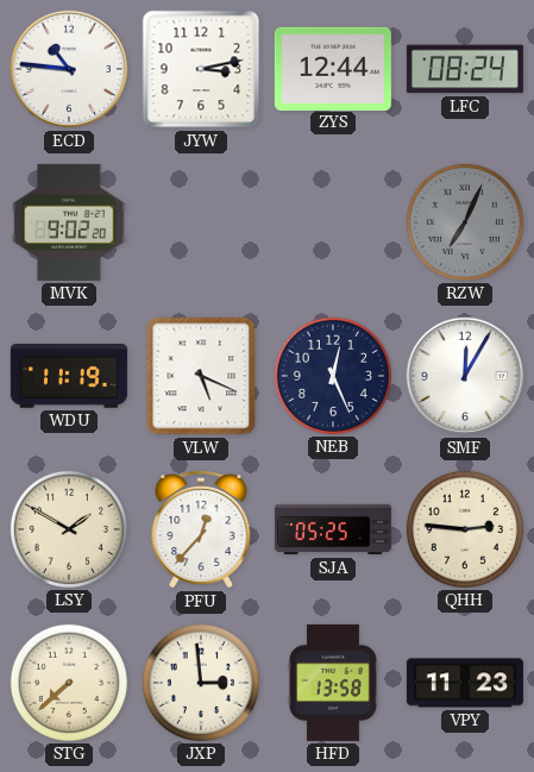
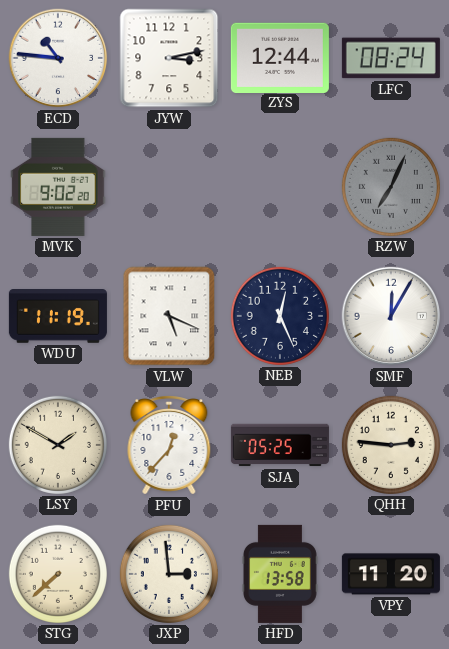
VPY: 11:23 -> 11:20 (391, 574)
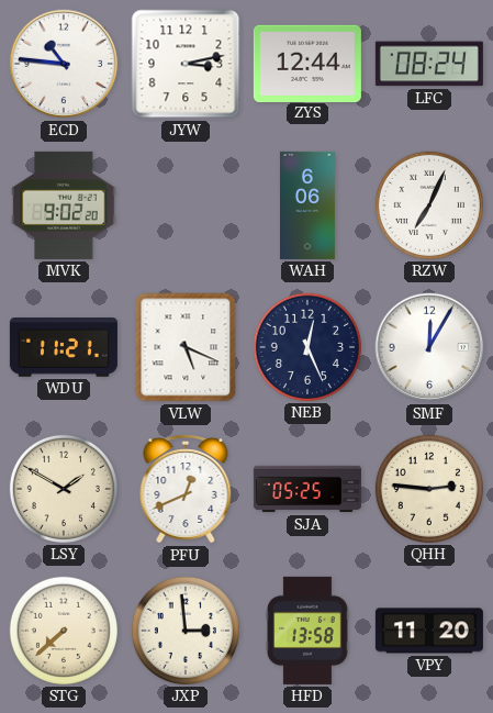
WAH: none -> 6:06 (309, 205)
RZW dial: grey -> white (429, 205)
WDU: 11:19 -> 11:21 (64, 348)
PFU: 12:37 -> 12:41 (186, 490)
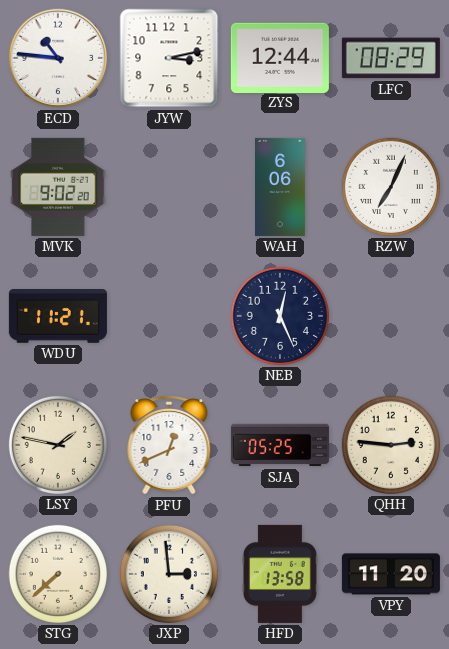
LFC: 08:24 -> 08:29 (391, 58)
VLW: 5:19 -> none (186, 347)
SMF: 12:05 -> none (429, 347)
LSY: 1:50 -> 1:47 (58, 445)
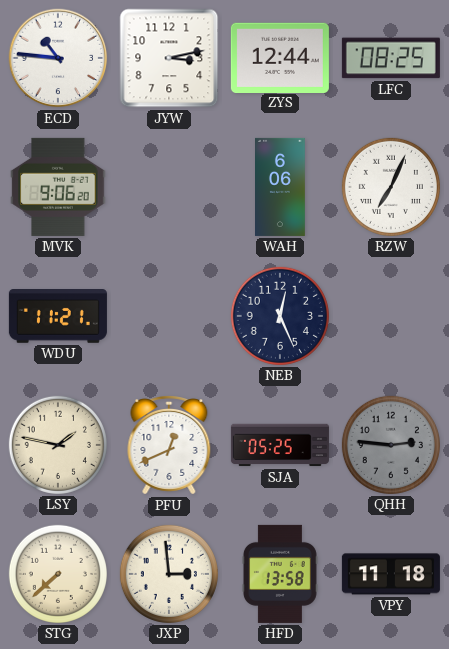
LFC: 08:29 -> 08:25 (391, 58)
MVK: 9:02 -> 9:06 (58, 187)
QHH dial: cream -> grey (391, 445)
VPY: 11:20 -> 11:18 (391, 574)
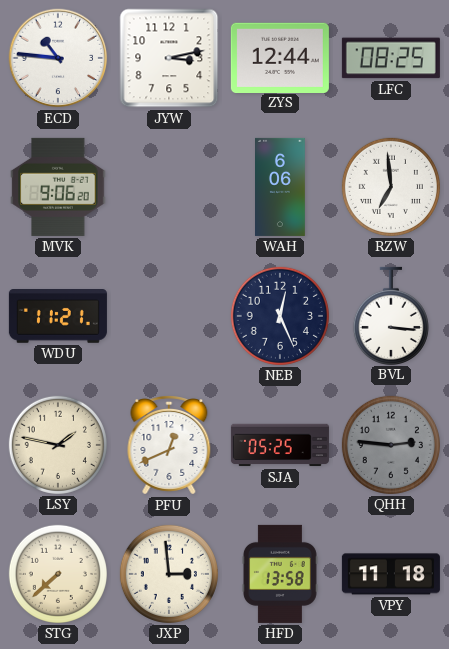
RZW: 7:04 -> 6:59 (391, 187)
BVL: none -> 3:16 (391, 315)
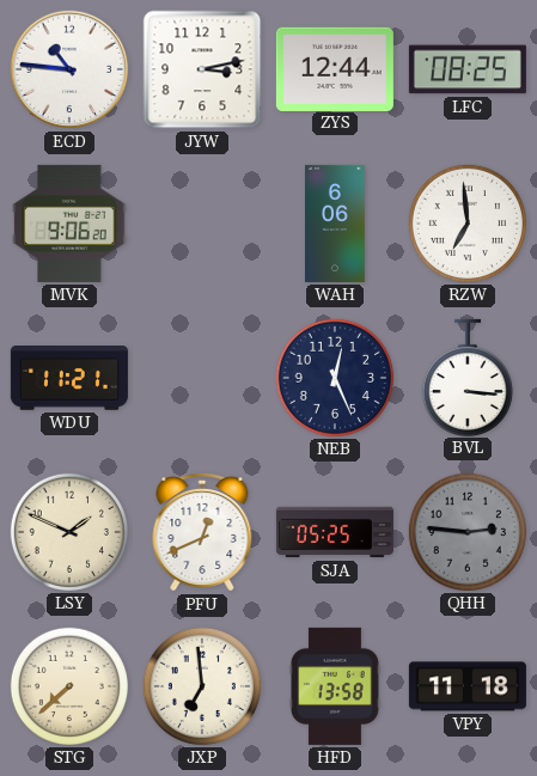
LSY: 1:47 -> 1:49 (69, 532)
JXP: 2:59 -> 6:59 (202, 686)
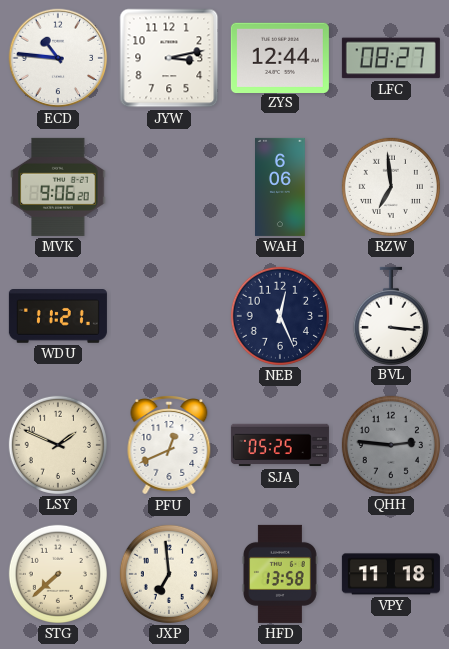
LFC: 08:25 -> 08:27 (391, 58)
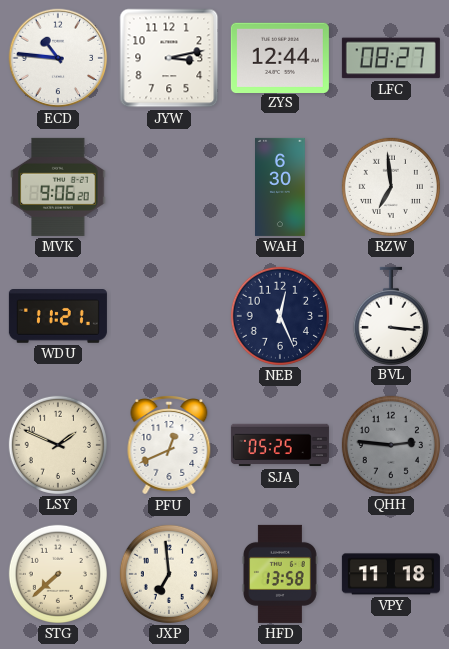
WAH: 6:06 -> 6:30 (281, 187)
